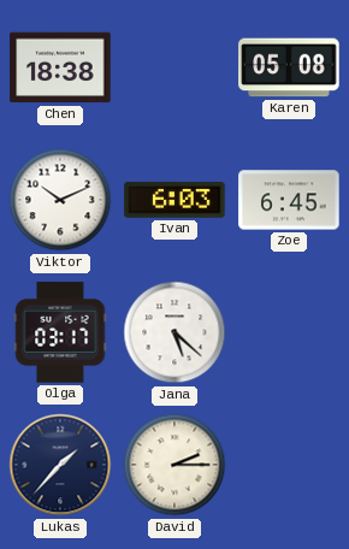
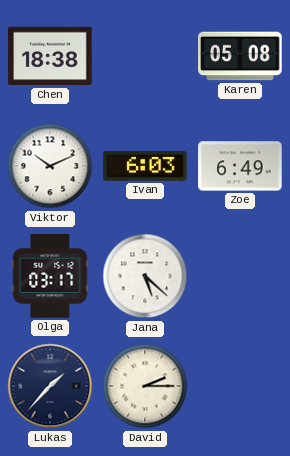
Zoe: 6:45 -> 6:49 (240, 166)
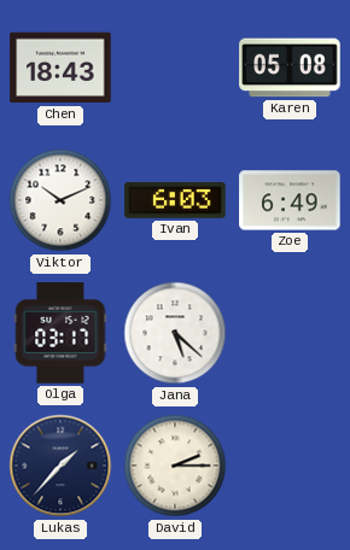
Chen: 18:38 -> 18:43 (60, 68)
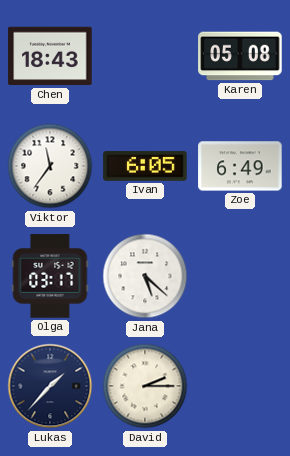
Viktor: 10:11 -> 11:36 (50, 166)
Ivan: 6:03 -> 6:05 (145, 166)
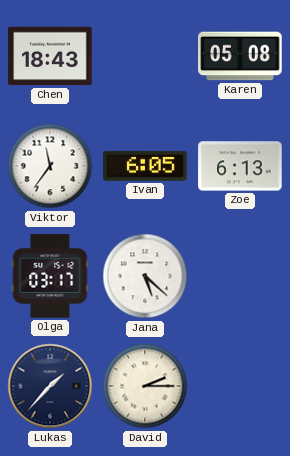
Zoe: 6:49 -> 6:13 (240, 166)
